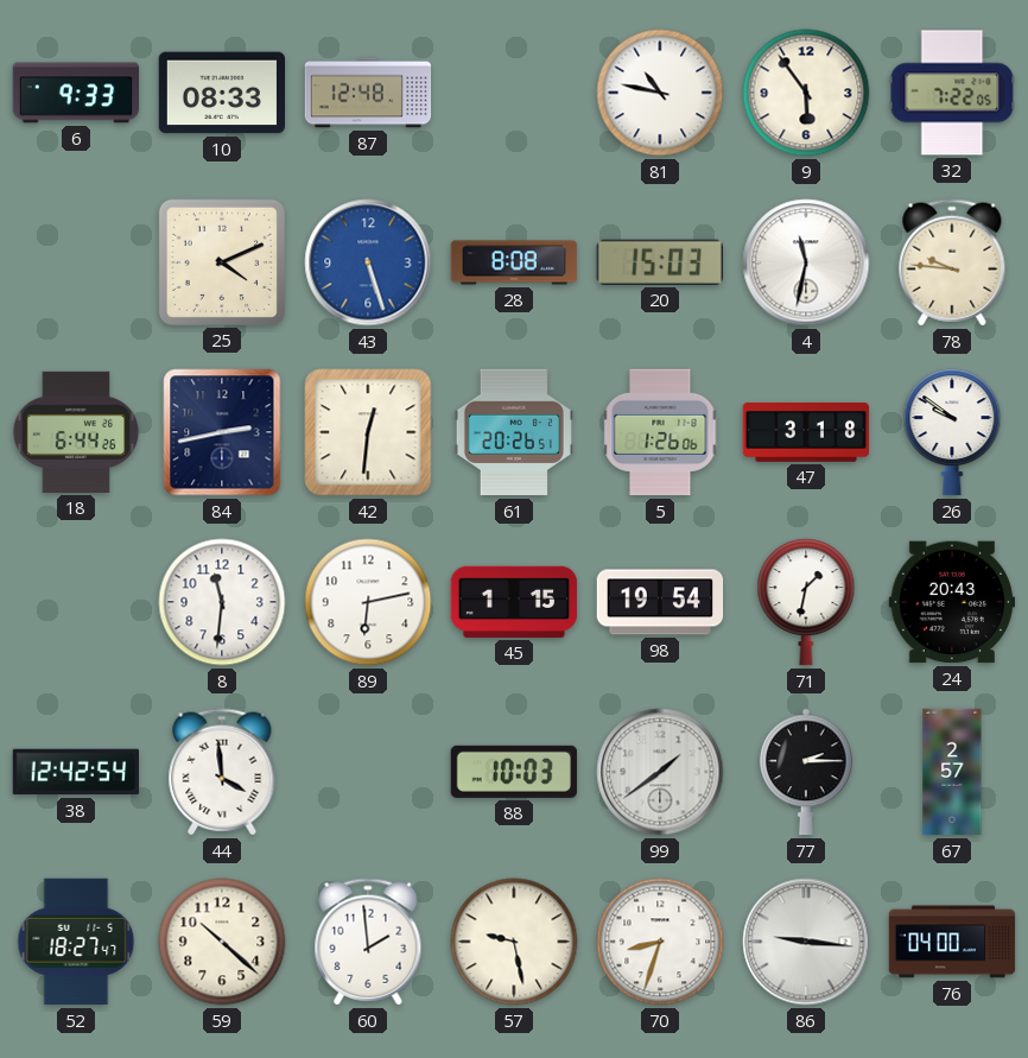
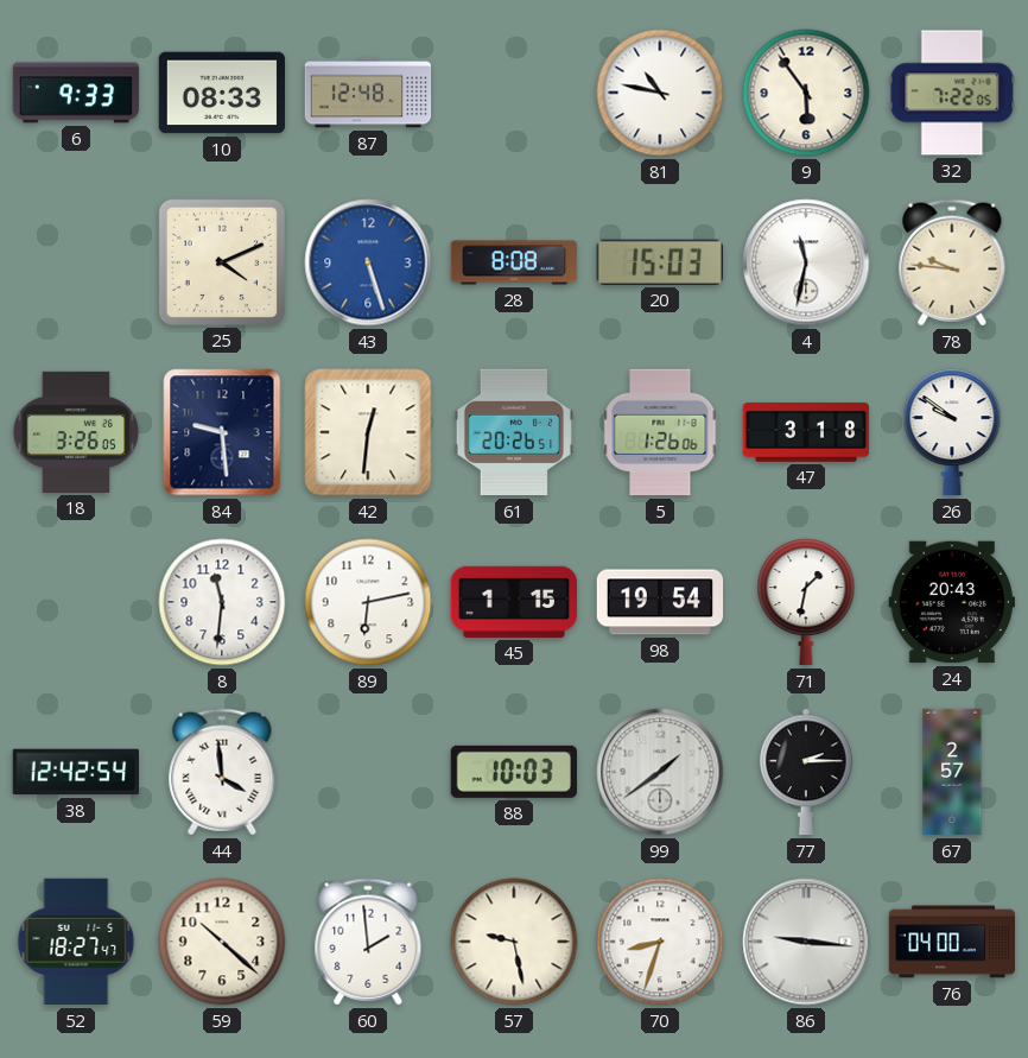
18: 6:44 -> 3:26 (76, 432)
84: 2:43 -> 9:29 (222, 432)
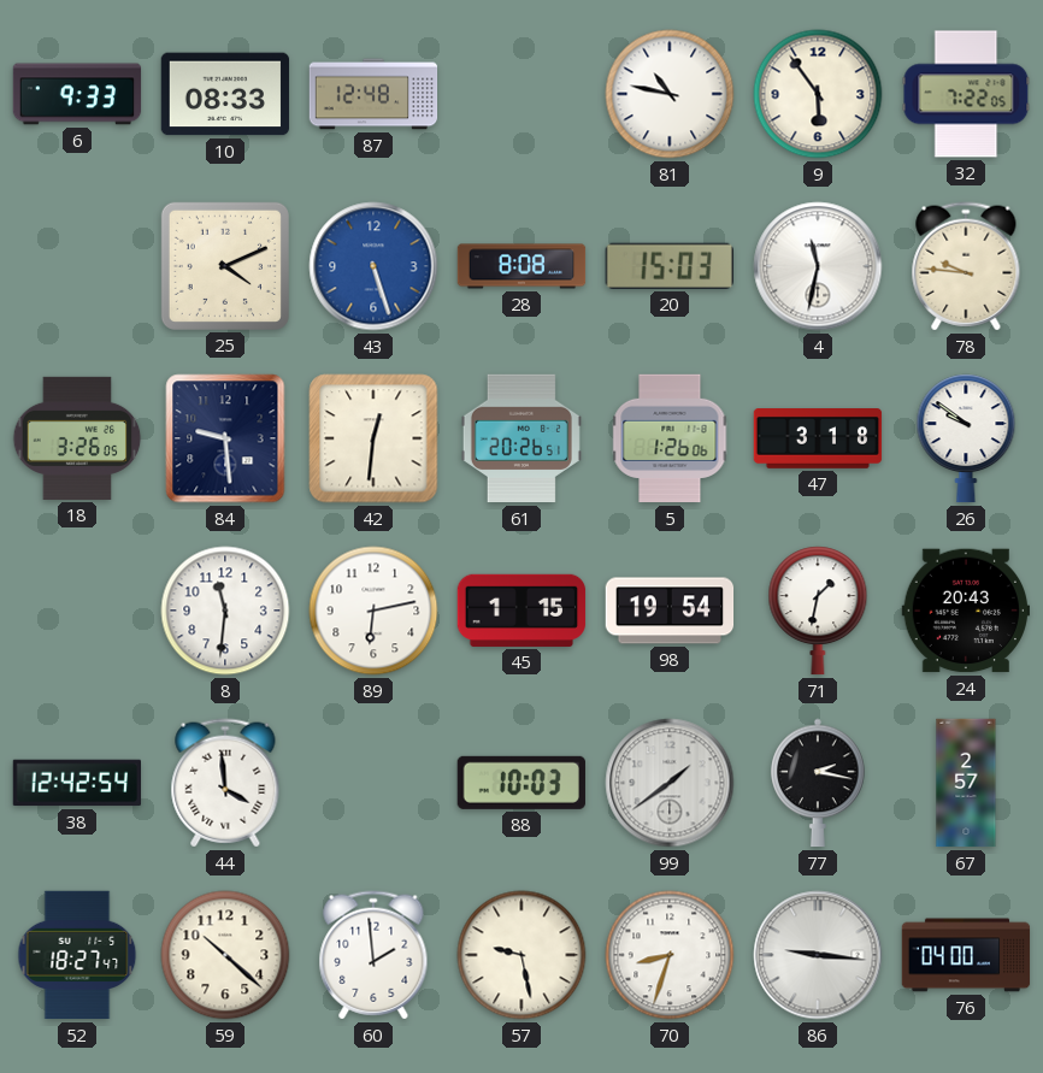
77: 2:15 -> 2:17 (818, 783)
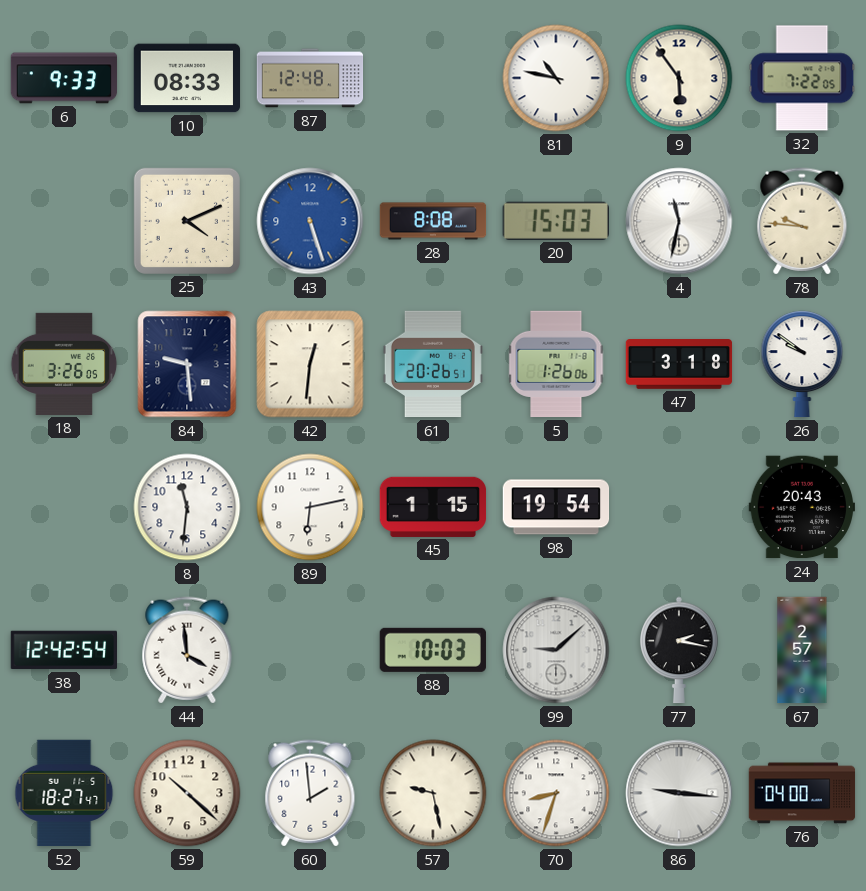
71: 1:32 -> none (818, 611)
99: 1:39 -> 9:08 (556, 650)
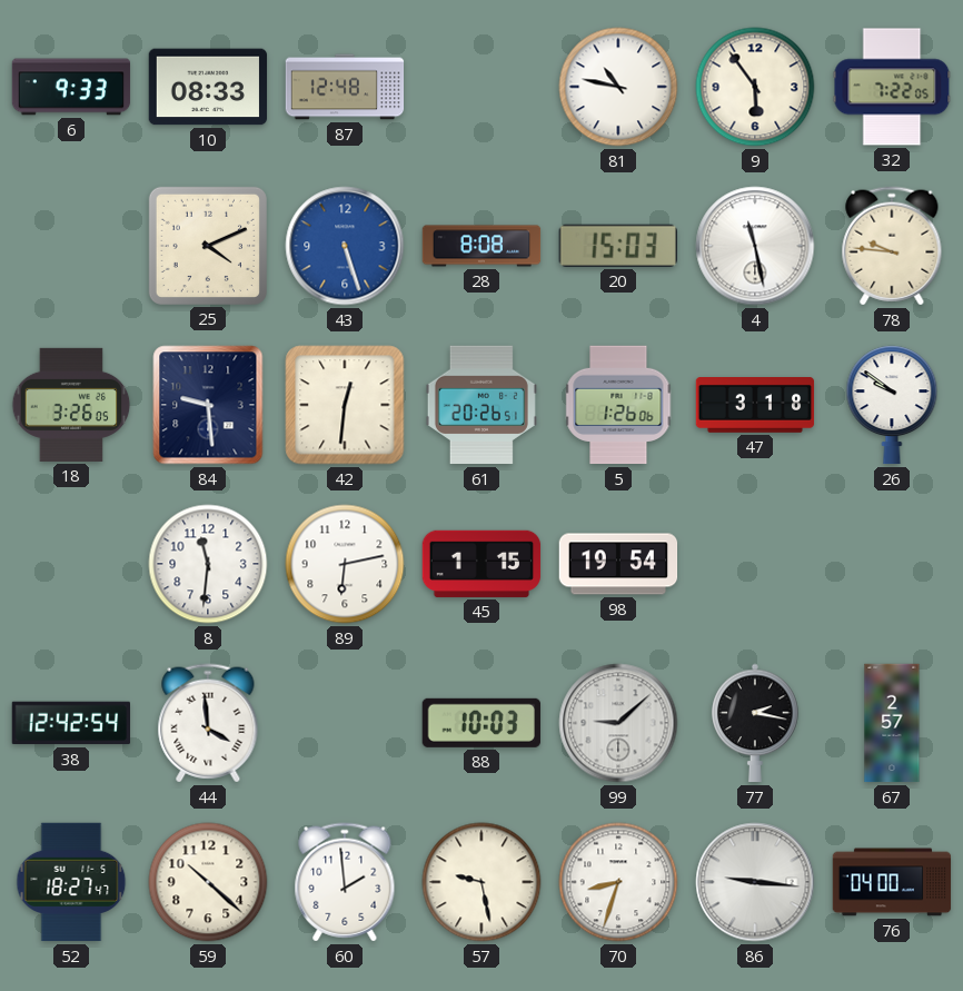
4: 11:32 -> 11:28 (755, 246)
24: 20:43 -> none (801, 507)
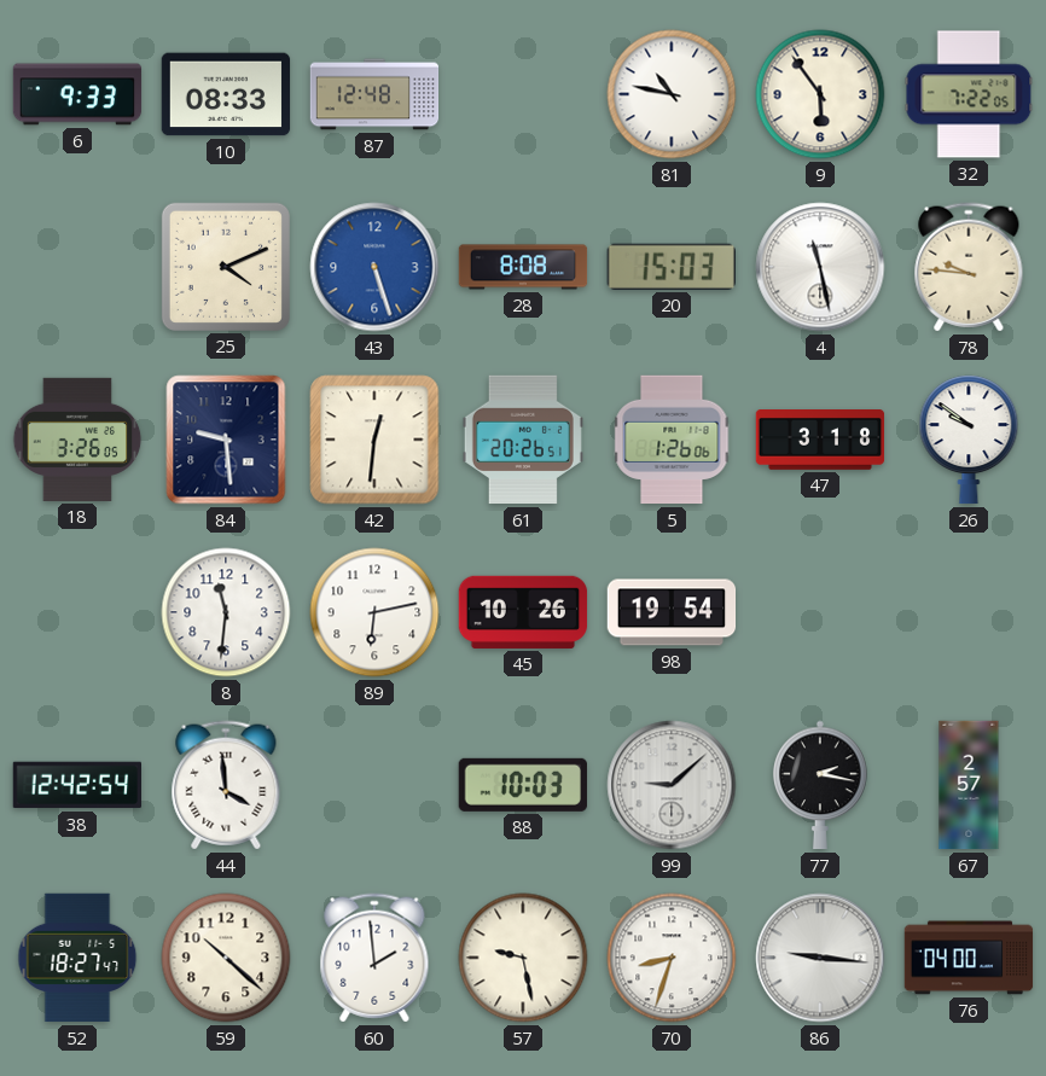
45: 1:15 -> 10:26 (523, 612)
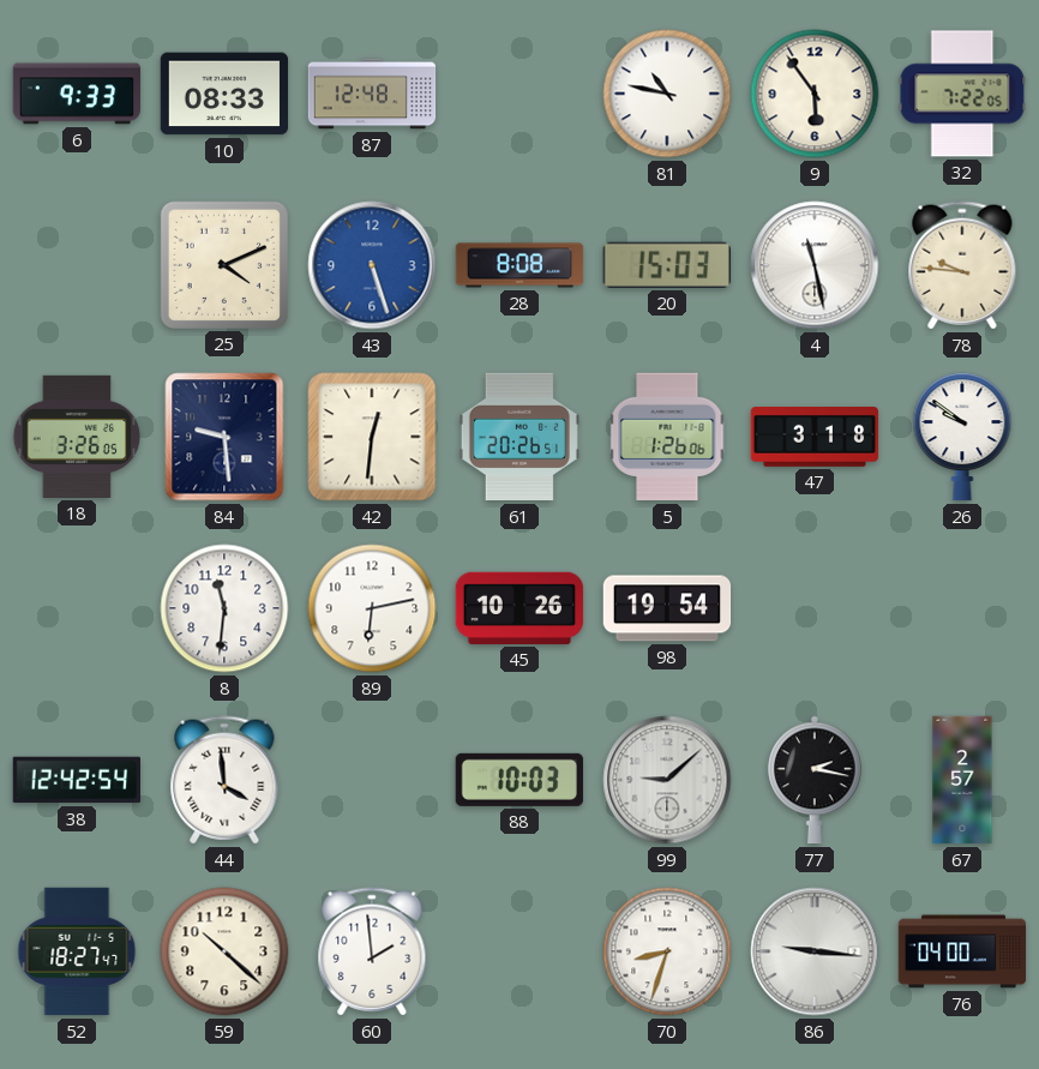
57: 9:28 -> none (523, 958)
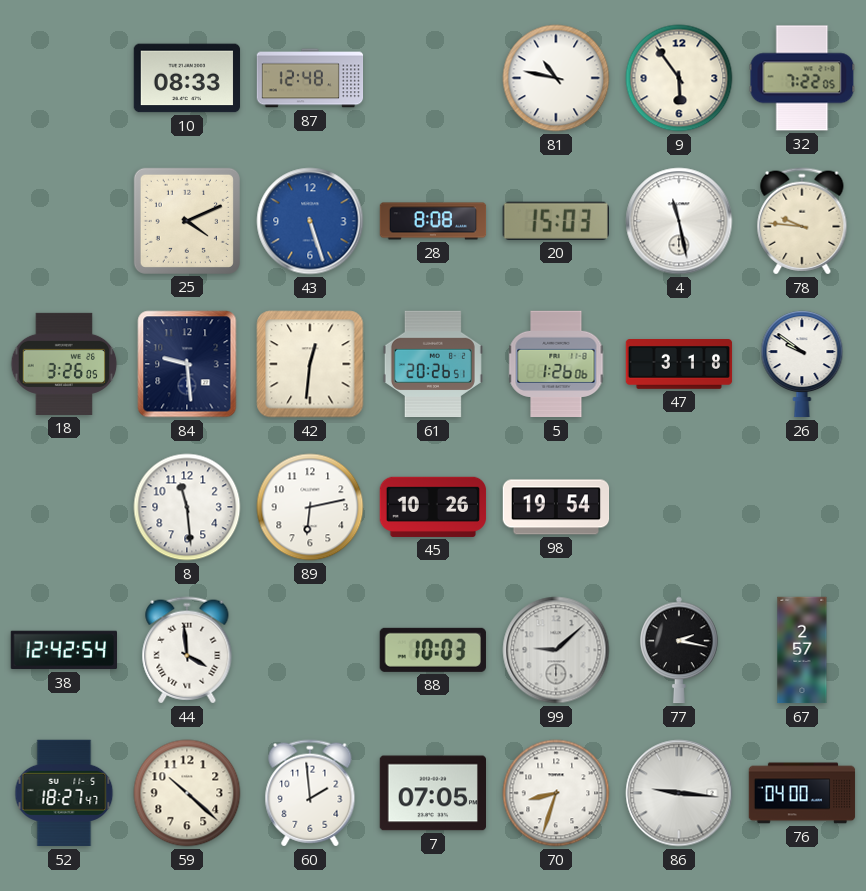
6: 9:33 -> none (77, 94)
8: 11:31 -> 11:29 (187, 507)
7: none -> 07:05 (432, 793)
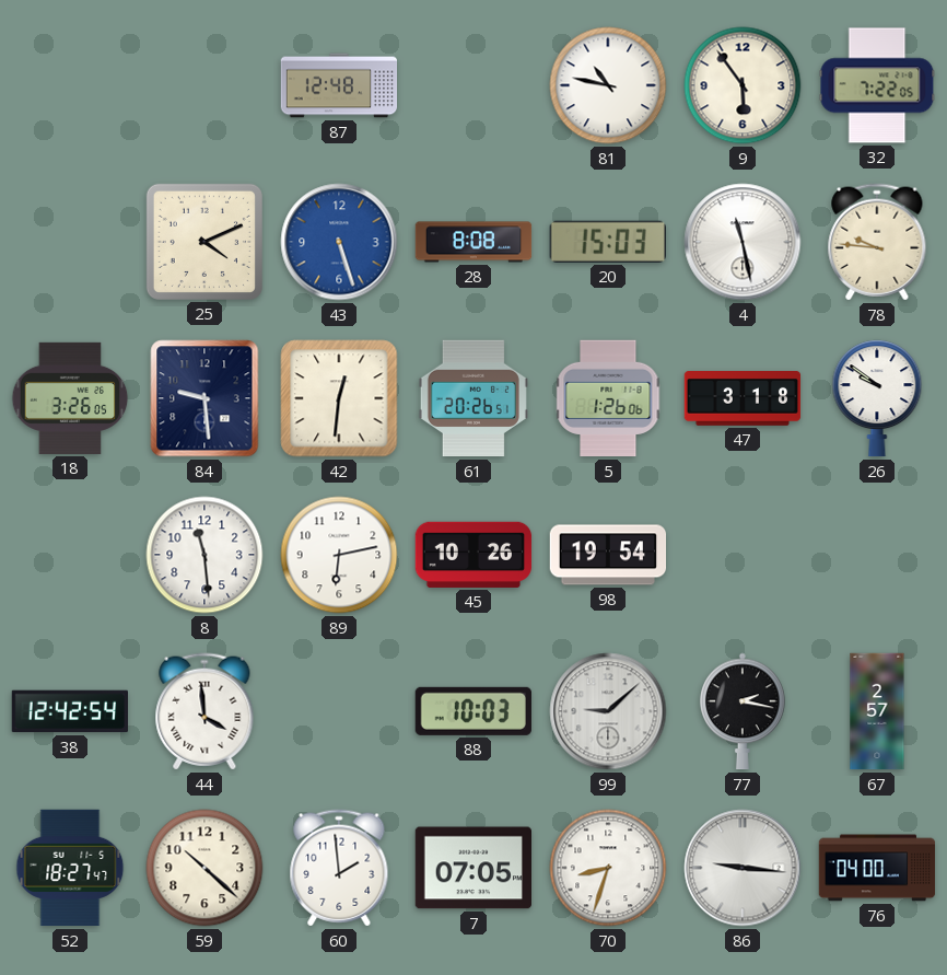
10: 08:33 -> none (187, 78)
